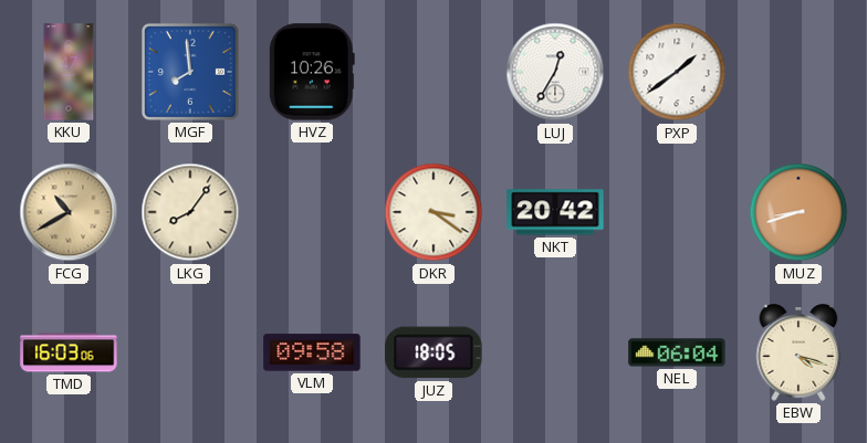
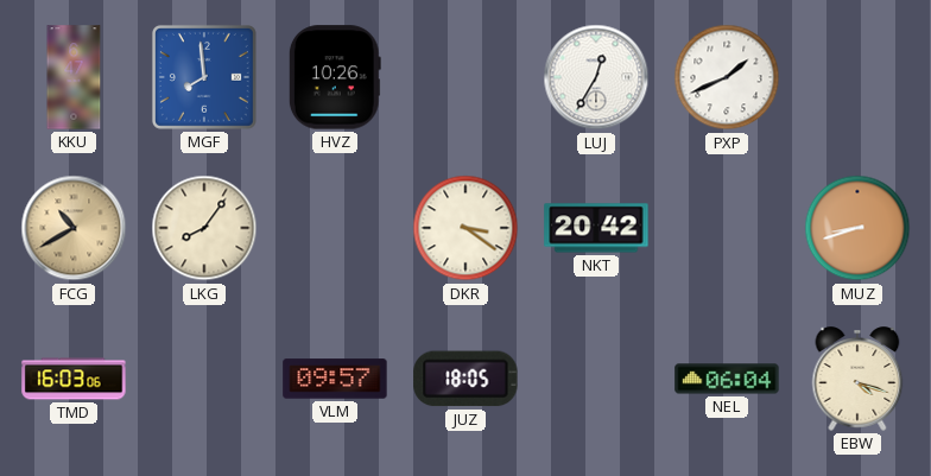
PXP: 1:39 -> 1:41 (727, 77)
VLM: 09:58 -> 09:57 (335, 379)
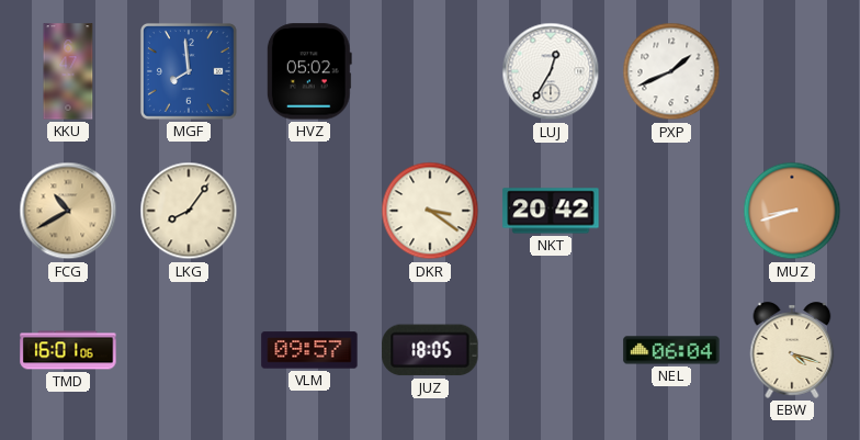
HVZ: 10:26 -> 05:02 (309, 71)
TMD: 16:03 -> 16:01 (68, 350)
